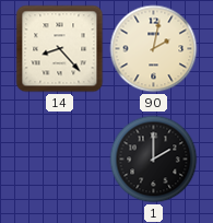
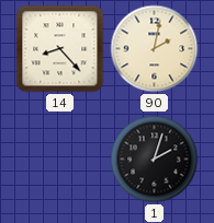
1: 2:00 -> 2:03 (155, 160)
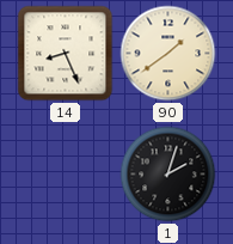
14: 8:23 -> 8:26 (66, 54)
90: 2:02 -> 1:39 (168, 54)
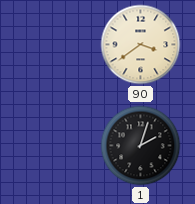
14: 8:26 -> none (66, 54)
90: 1:39 -> 3:39 (141, 45)
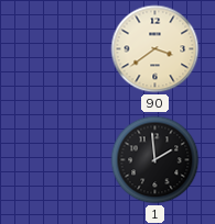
1: 2:03 -> 1:59 (155, 160)
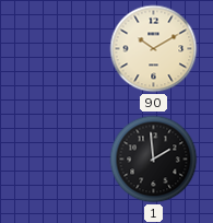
90: 3:39 -> 10:10 (154, 49)
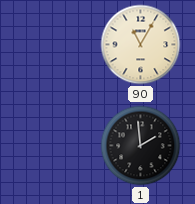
90: 10:10 -> 11:05 (141, 45)
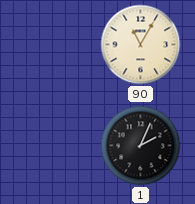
1: 1:59 -> 2:04 (141, 146)
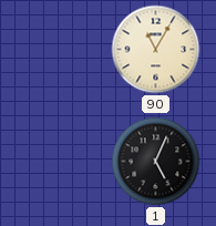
1: 2:04 -> 5:04 (156, 162)
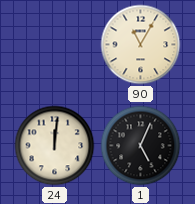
24: none -> 12:01 (55, 146)
